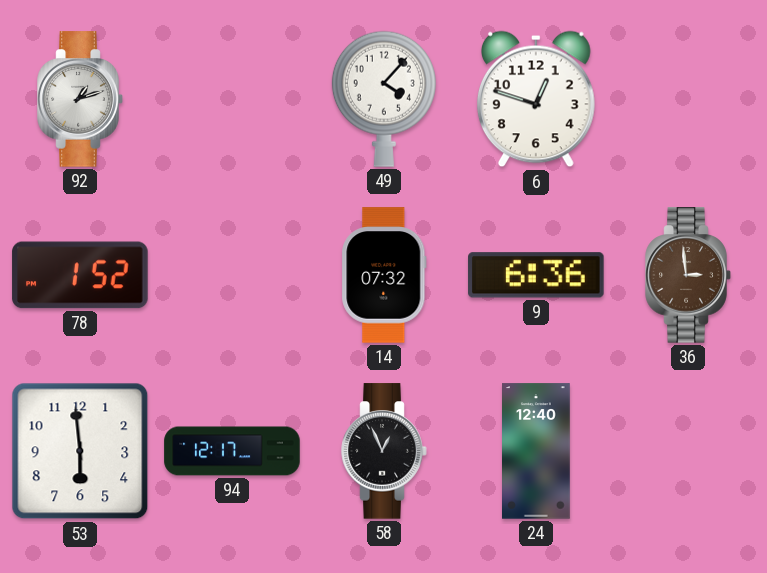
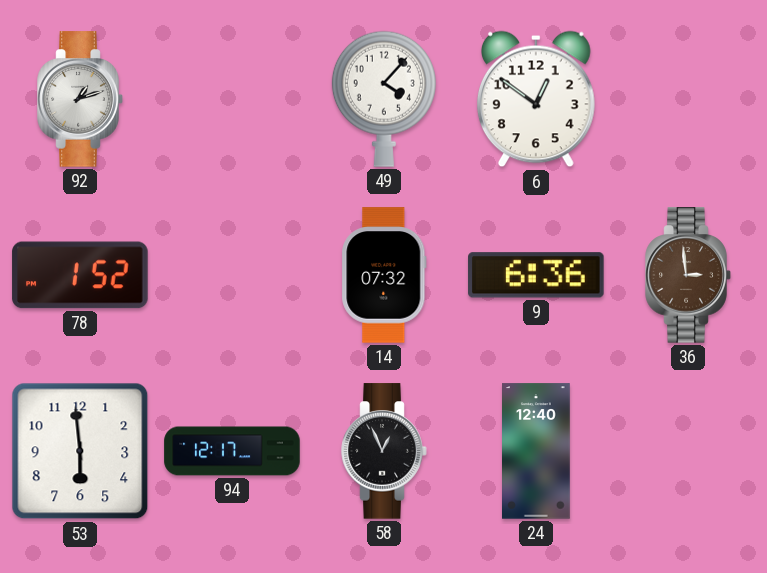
6: 12:48 -> 12:51 (536, 99)
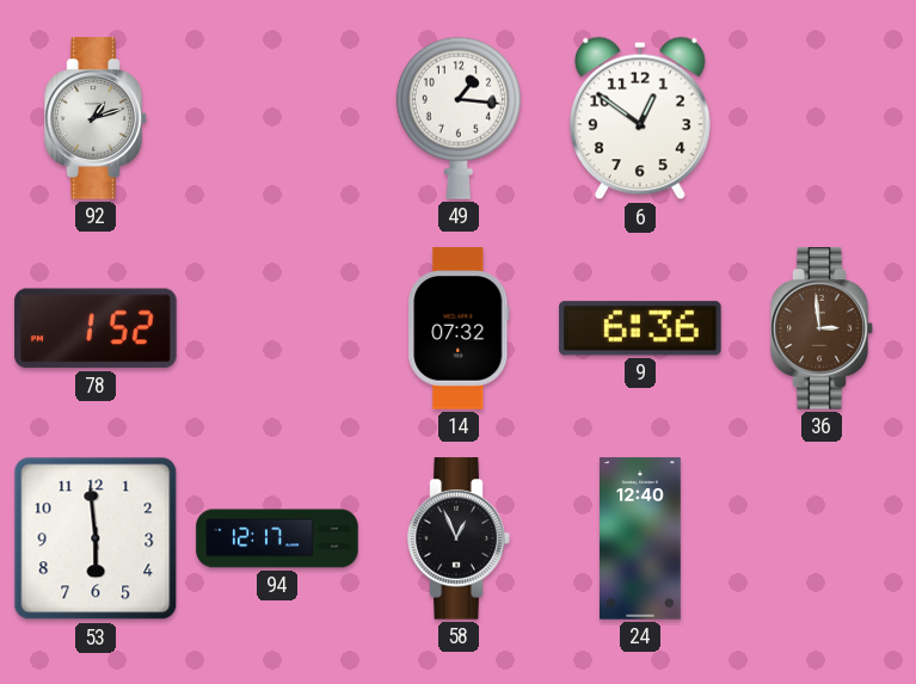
49: 4:07 -> 1:16 (459, 118)
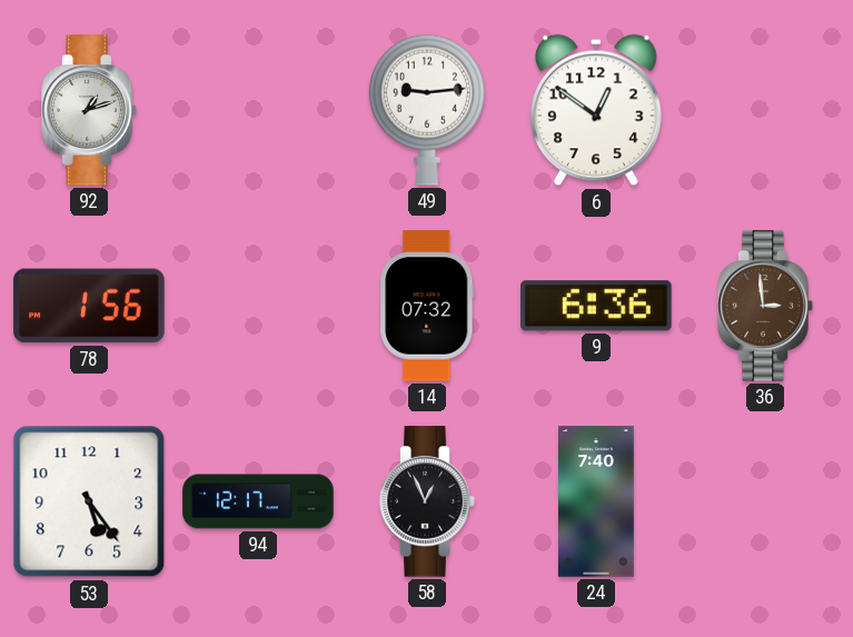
49: 1:16 -> 9:14 (427, 110)
78: 1:52 -> 1:56 (89, 306)
53: 5:59 -> 5:24 (89, 501)
24: 12:40 -> 7:40 (597, 501)
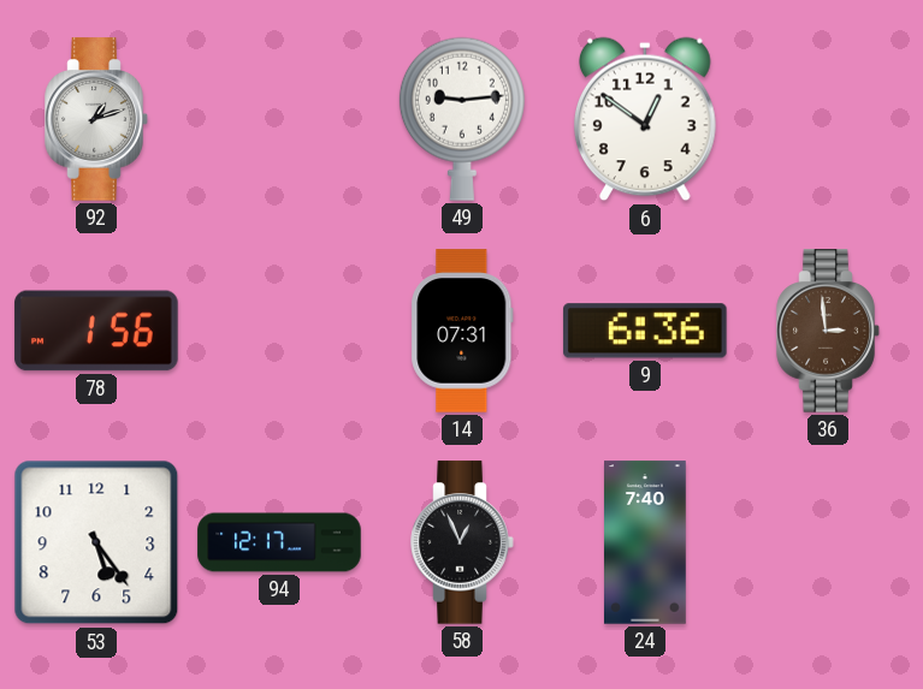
14: 07:32 -> 07:31 (462, 331)
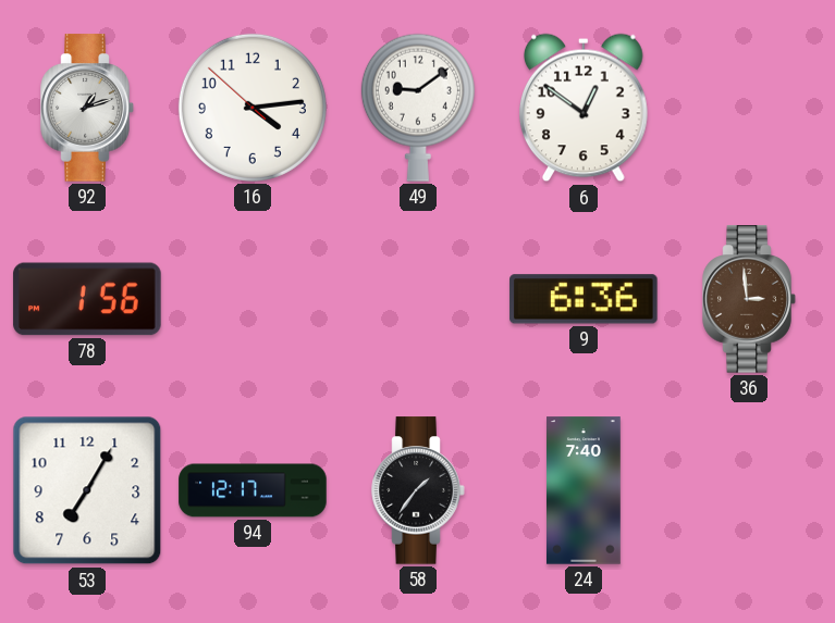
16: none -> 4:13 (253, 108)
49: 9:14 -> 9:09 (418, 108)
14: 07:31 -> none (462, 331)
53: 5:24 -> 7:05 (87, 490)
58: 12:56 -> 1:36 (418, 490)
